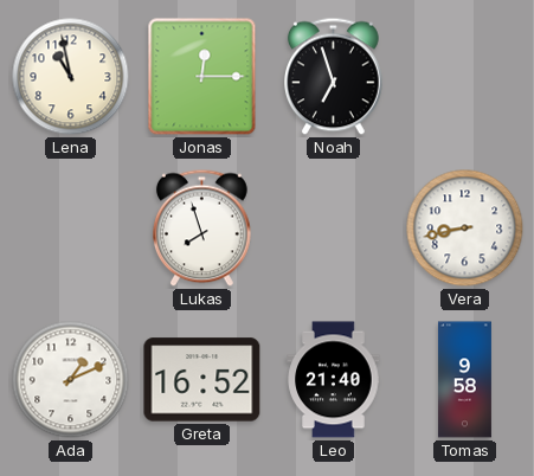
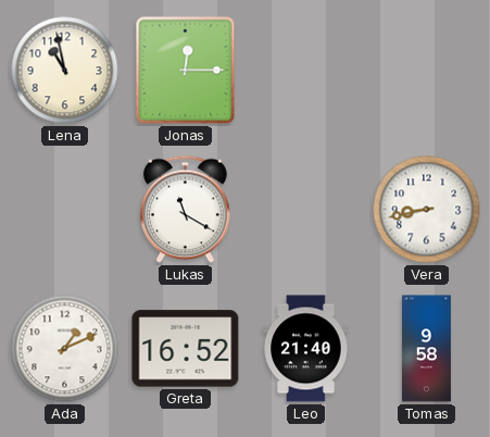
Noah: 6:57 -> none (334, 77)
Lukas: 7:57 -> 11:20 (186, 210)
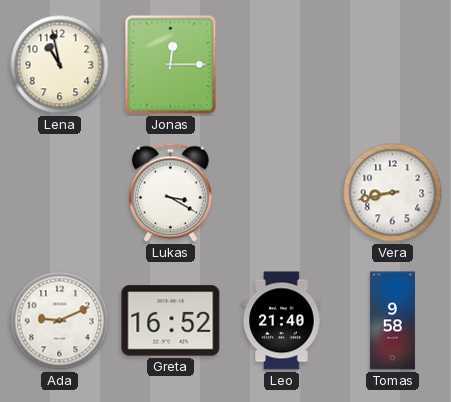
Lukas: 11:20 -> 3:20 (171, 193)
Ada: 1:11 -> 9:11 (60, 321)
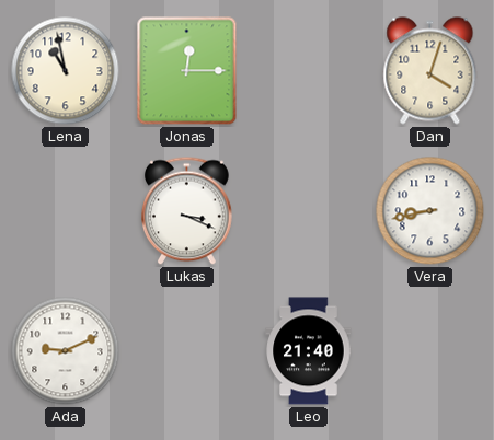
Dan: none -> 4:03 (430, 71)
Lukas: 3:20 -> 3:19 (187, 211)
Greta: 16:52 -> none (171, 321)
Tomas: 9:58 -> none (392, 321)
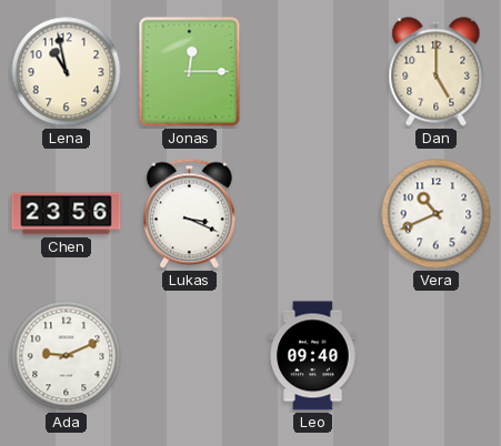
Dan: 4:03 -> 5:00 (437, 72)
Chen: none -> 23:56 (67, 214)
Vera: 8:43 -> 10:41 (437, 214)
Leo: 21:40 -> 09:40 (313, 356)
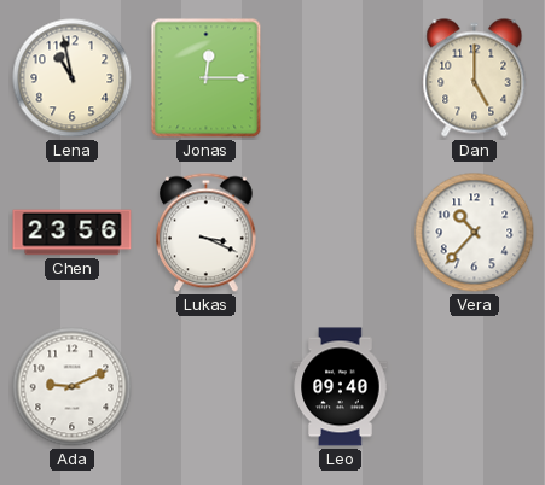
Vera: 10:41 -> 10:37 (475, 233)
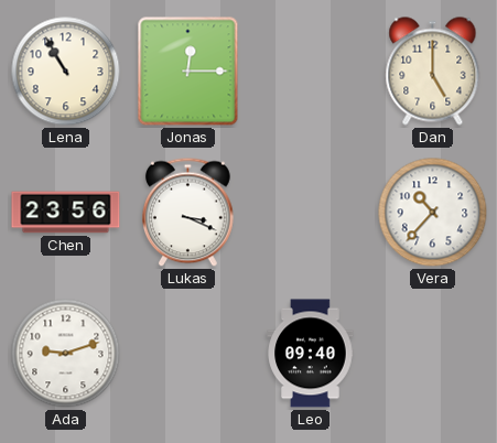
Lena: 10:58 -> 10:55 (66, 72)
Ada: 9:11 -> 9:12 (66, 354)
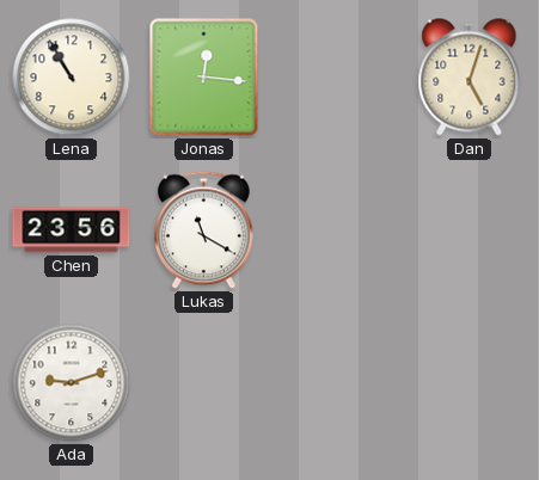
Jonas: 12:15 -> 12:16 (204, 78)
Dan: 5:00 -> 5:03 (470, 78)
Lukas: 3:19 -> 11:20 (204, 230)
Vera: 10:37 -> none (433, 213)
Leo: 09:40 -> none (311, 354)
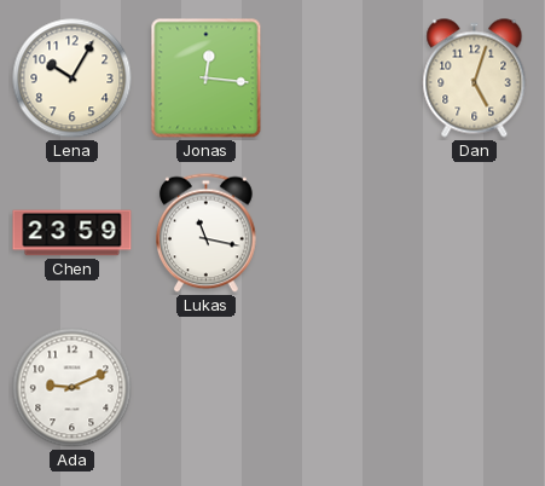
Lena: 10:55 -> 10:05 (73, 79)
Chen: 23:56 -> 23:59 (73, 233)
Lukas: 11:20 -> 11:17 (207, 233)
Ada: 9:12 -> 9:11 (73, 388)
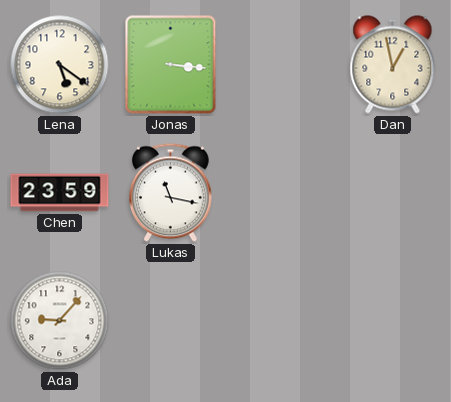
Lena: 10:05 -> 5:21 (60, 65)
Jonas: 12:16 -> 3:16 (171, 65)
Dan: 5:03 -> 12:58 (393, 65)
Ada: 9:11 -> 9:07 (60, 321)
